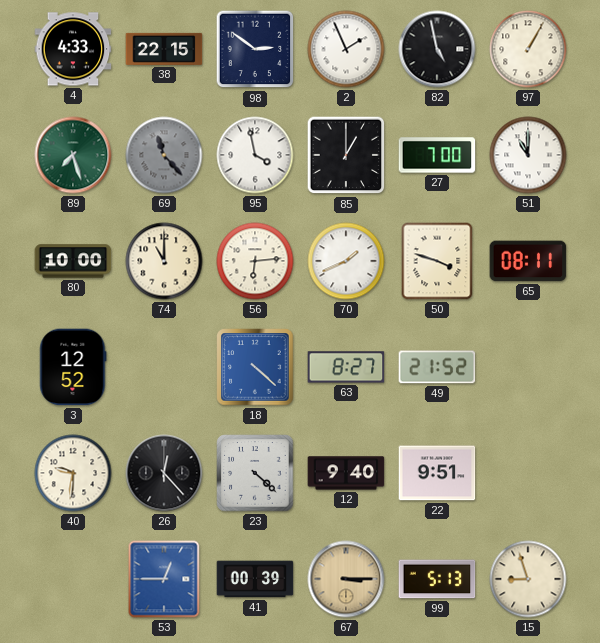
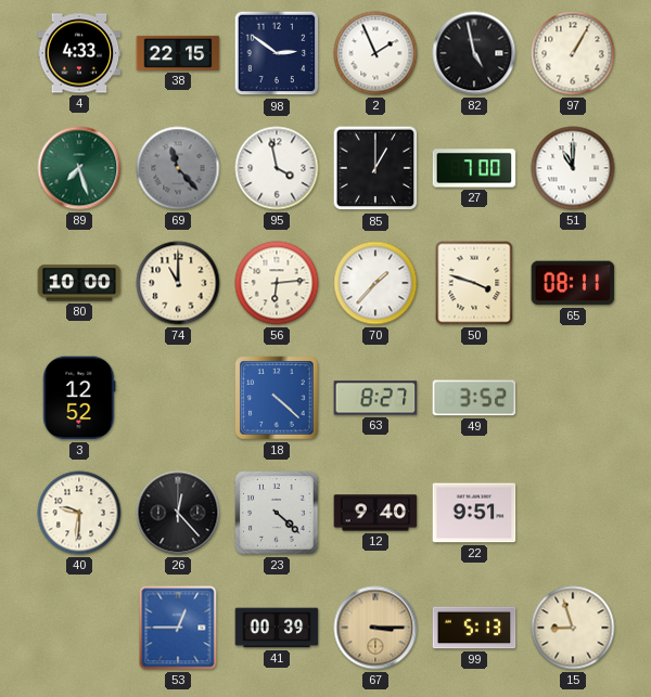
70: 1:41 -> 1:37 (375, 283)
49: 21:52 -> 3:52 (474, 398)
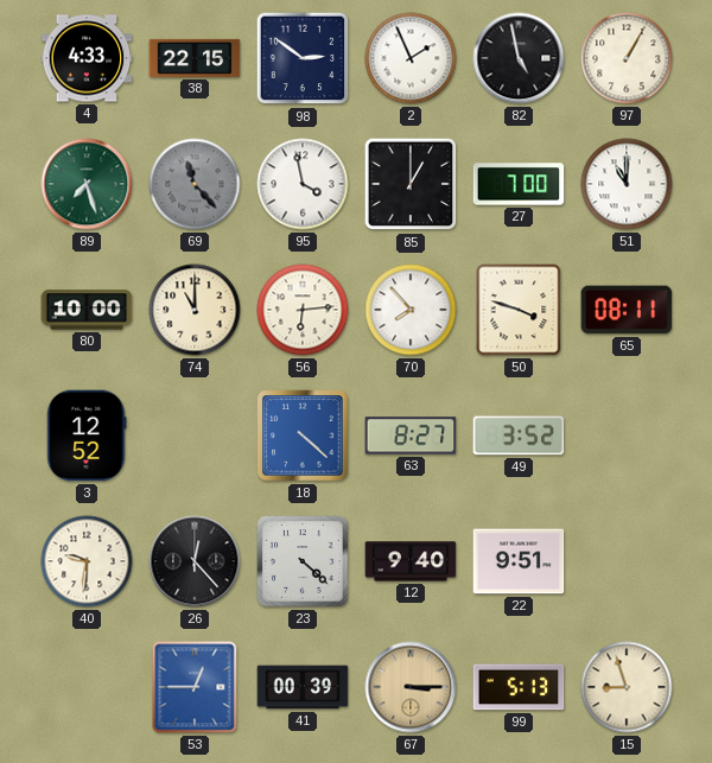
70: 1:37 -> 7:53 (411, 310)
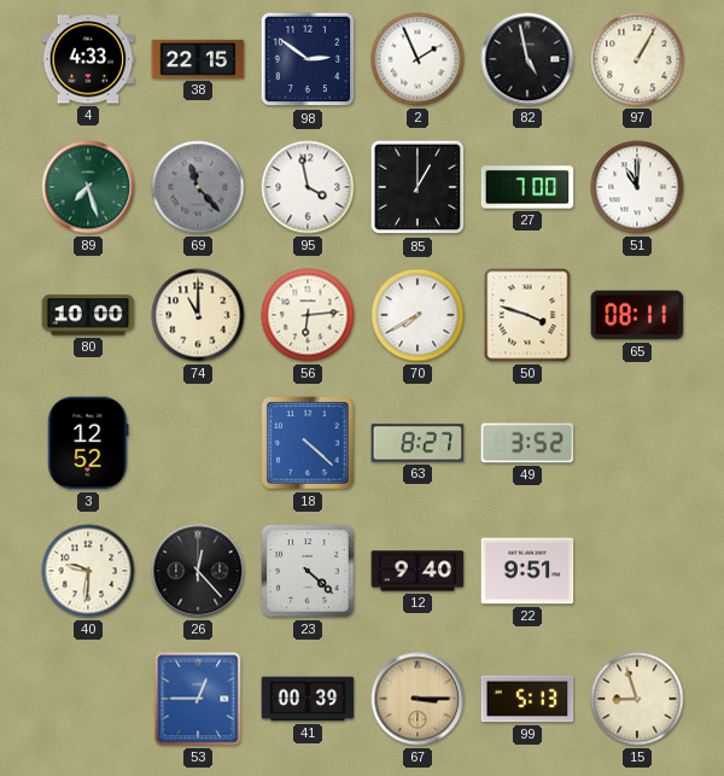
70: 7:53 -> 7:40 (418, 315)
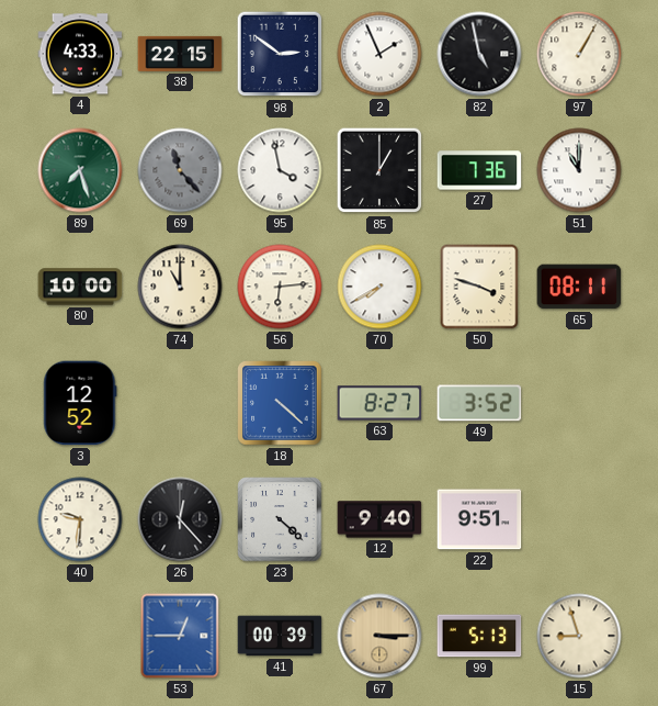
27: 7:00 -> 7:36 (479, 170)
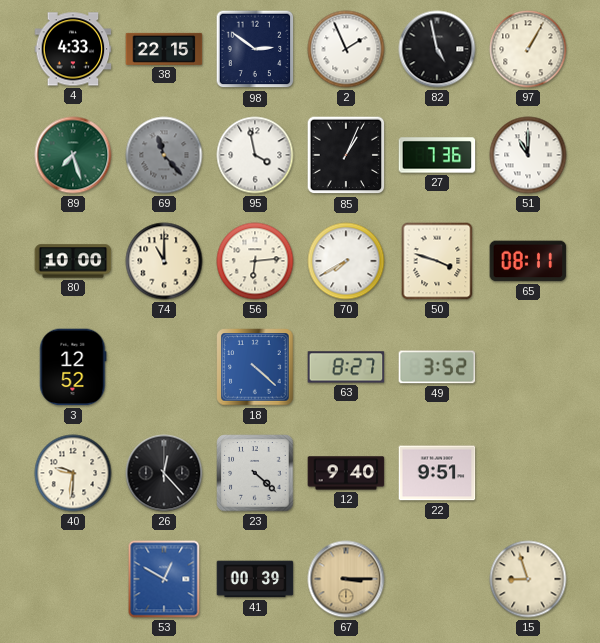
85: 1:00 -> 1:04 (346, 155)
53: 12:45 -> 12:50 (164, 579)
99: 5:13 -> none (479, 636)
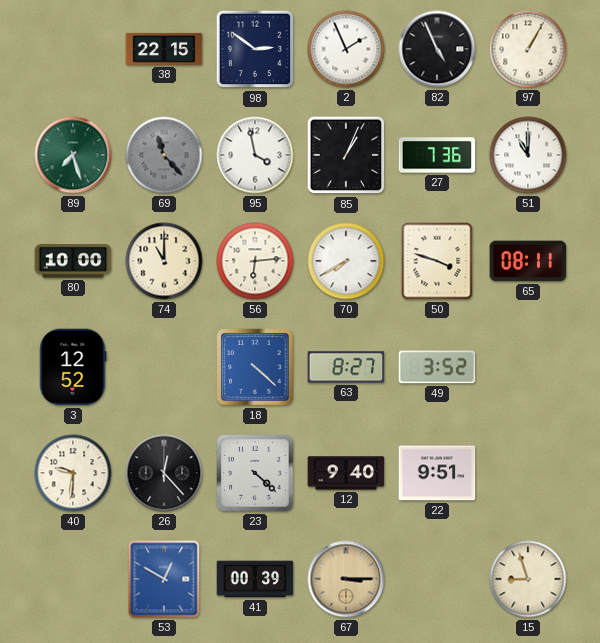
4: 4:33 -> none (73, 49)
82: 4:58 -> 4:56 (437, 49)
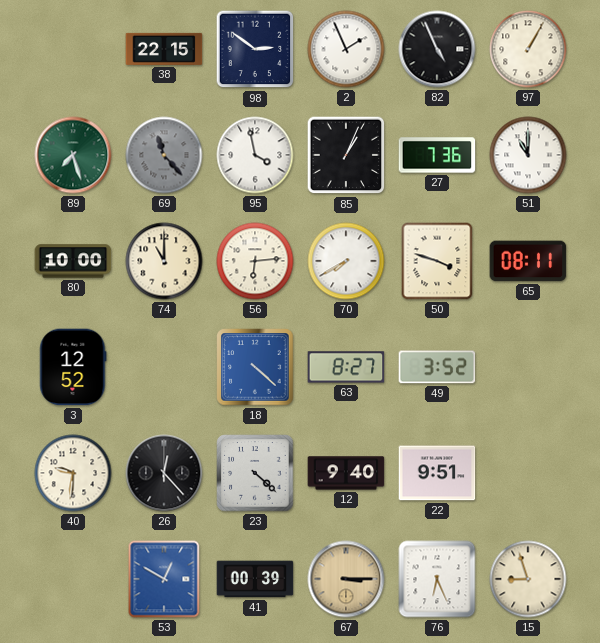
76: none -> 6:26 (437, 579)
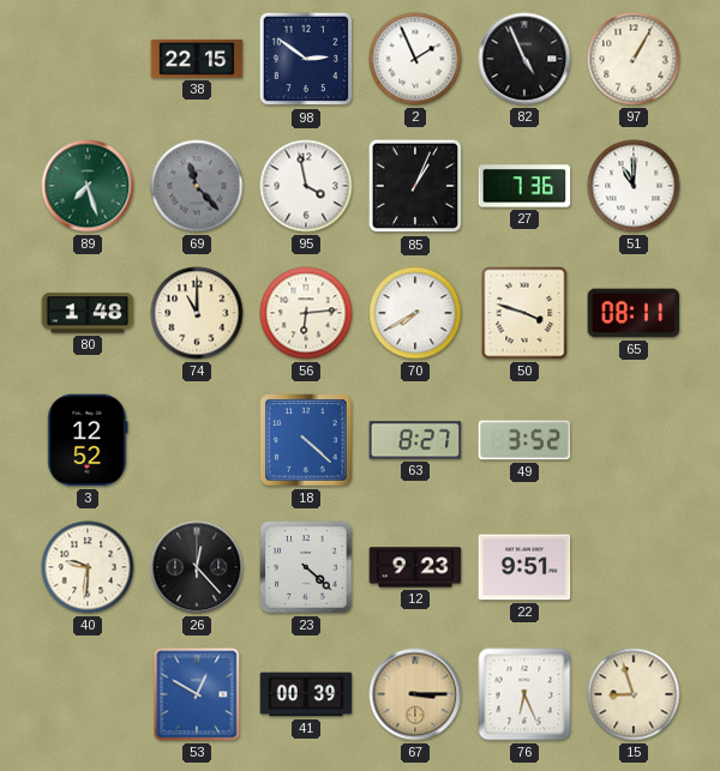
80: 10:00 -> 1:48 (88, 313)
12: 9:40 -> 9:23 (415, 567)
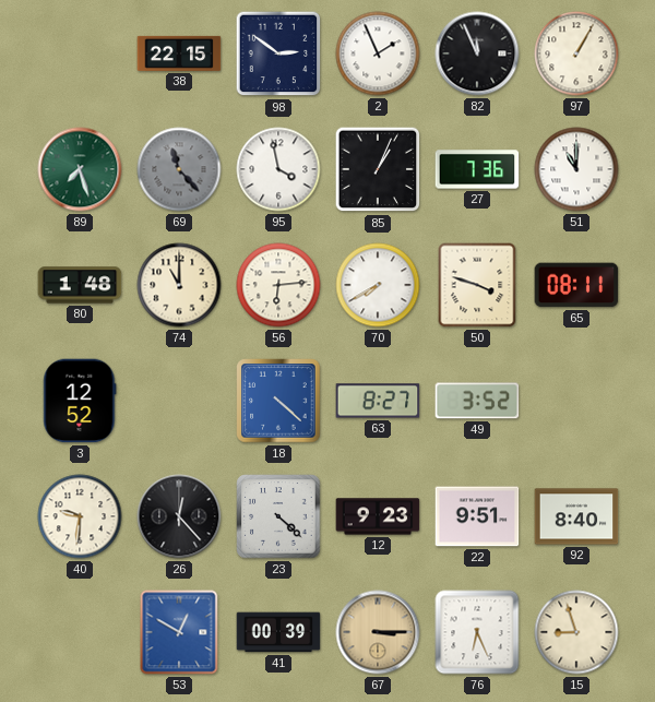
82: 4:56 -> 11:56 (477, 53)
92: none -> 8:40 (576, 516)
